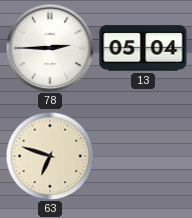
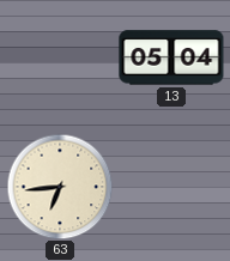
78: 2:45 -> none (50, 48)
63: 6:48 -> 6:44 (60, 187)
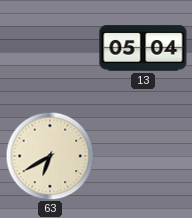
63: 6:44 -> 6:40 (50, 156)
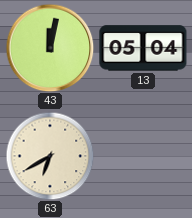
43: none -> 12:02 (50, 48)
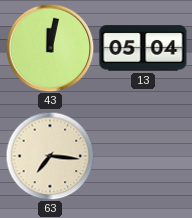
63: 6:40 -> 7:16 (50, 156)
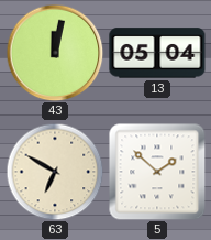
63: 7:16 -> 6:50 (55, 172)
5: none -> 1:52 (157, 172)
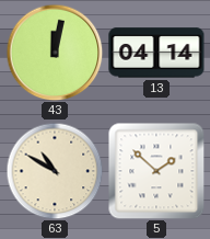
13: 05:04 -> 04:14 (156, 53)
63: 6:50 -> 10:50 (55, 171)
